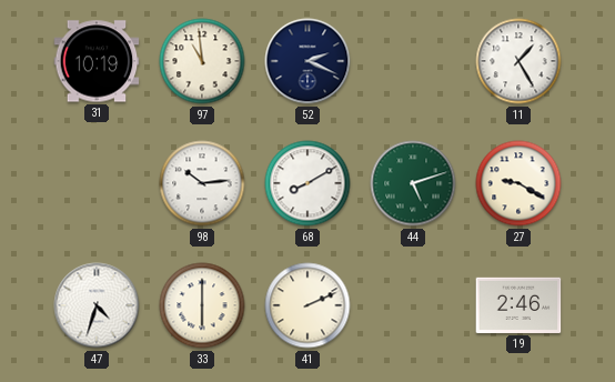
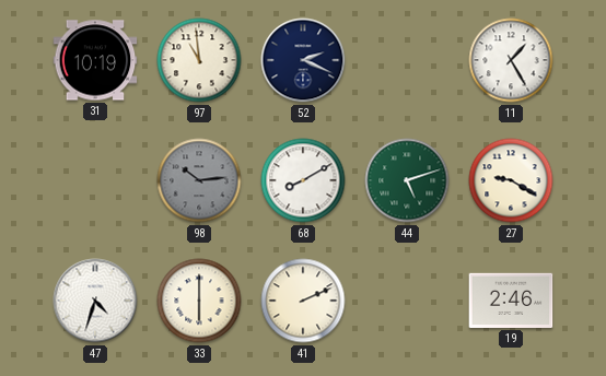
98 dial: white -> grey (199, 180)
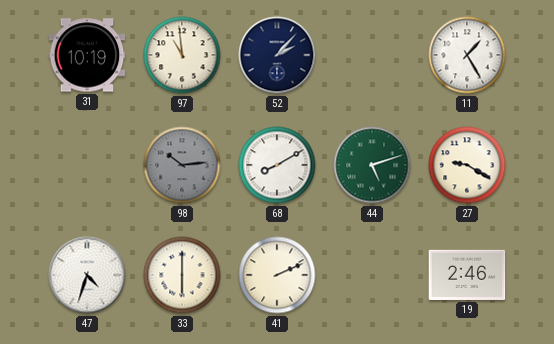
52: 2:19 -> 2:07 (277, 55)
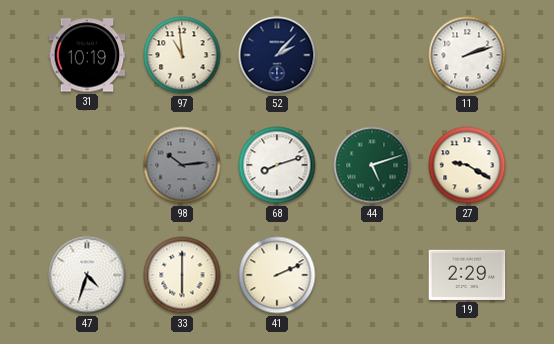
11: 1:25 -> 2:12 (467, 55)
68: 8:10 -> 8:12 (277, 165)
19: 2:46 -> 2:29 (467, 275)
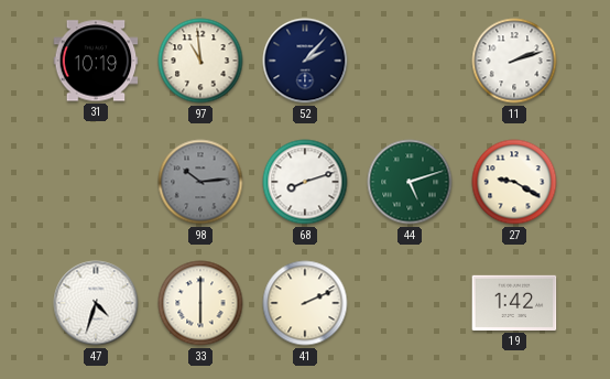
19: 2:29 -> 1:42 (514, 303)
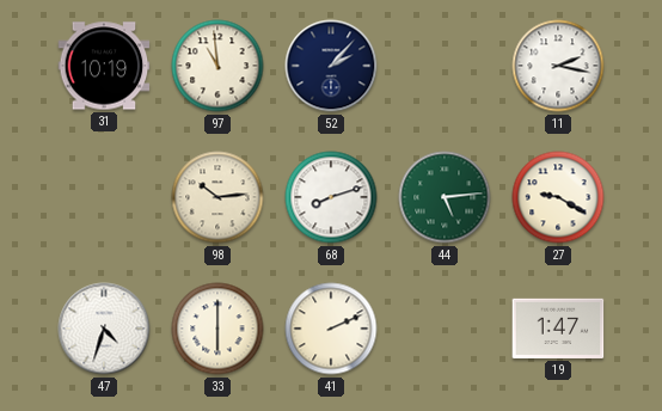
11: 2:12 -> 2:17 (558, 66)
98 dial: grey -> cream (217, 197)
44: 5:12 -> 5:14 (445, 197)
19: 1:42 -> 1:47 (558, 329)
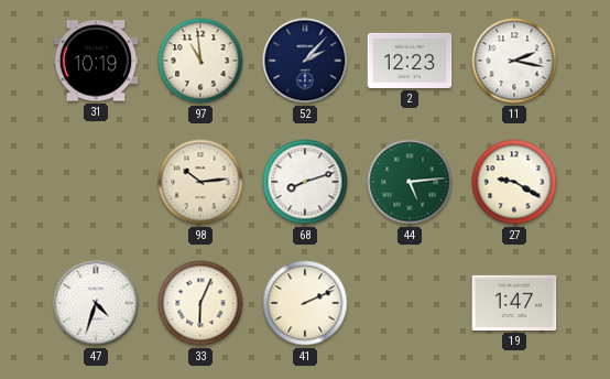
2: none -> 12:23 (410, 61)
33: 6:00 -> 6:04 (200, 303)
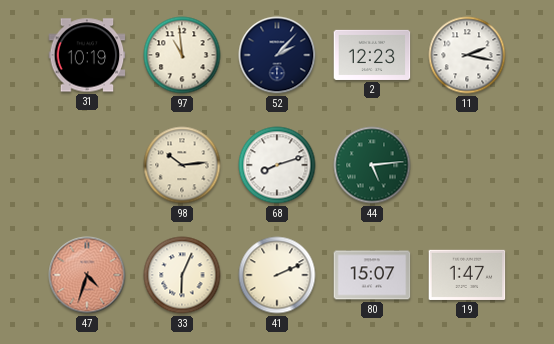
27: 9:20 -> none (514, 182)
47 dial: white -> salmon (87, 275)
80: none -> 15:07 (372, 275)
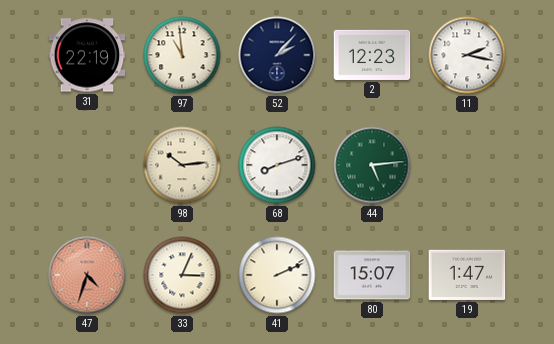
31: 10:19 -> 22:19 (87, 55)
33: 6:04 -> 3:04 (182, 275)
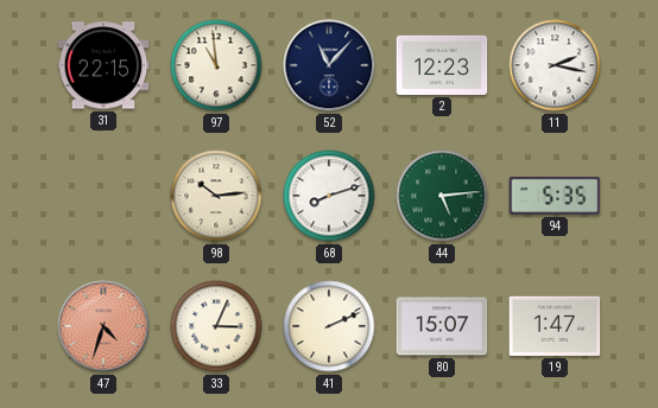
31: 22:19 -> 22:15 (103, 65)
52: 2:07 -> 11:07 (329, 65)
94: none -> 5:35 (555, 196)
